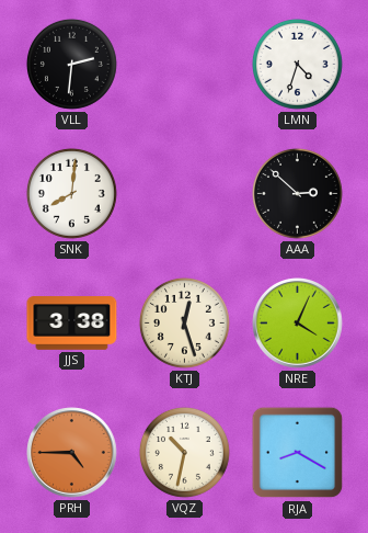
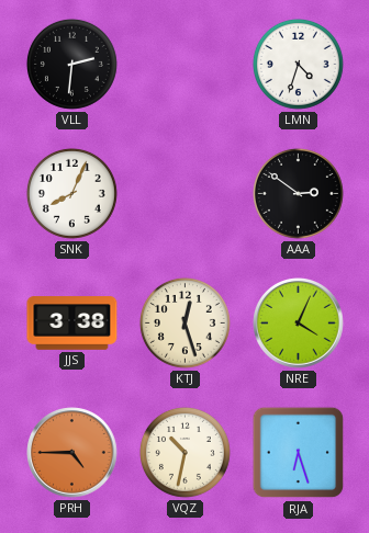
SNK: 8:01 -> 8:04 (71, 193)
AAA: 2:52 -> 2:51 (298, 193)
RJA: 8:20 -> 6:27 (299, 453)
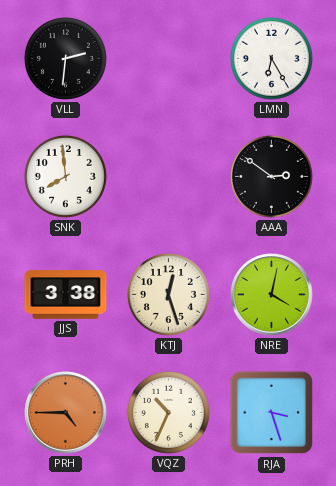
LMN: 4:33 -> 6:25 (271, 58)
SNK: 8:04 -> 7:59 (65, 176)
NRE: 4:04 -> 4:02 (272, 295)
VQZ: 10:32 -> 10:34 (168, 412)
RJA: 6:27 -> 3:27 (272, 413)
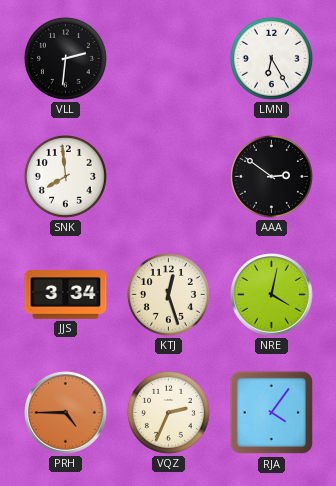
JJS: 3:38 -> 3:34 (66, 295)
VQZ: 10:34 -> 2:34 (168, 412)
RJA: 3:27 -> 4:06 (272, 413)
